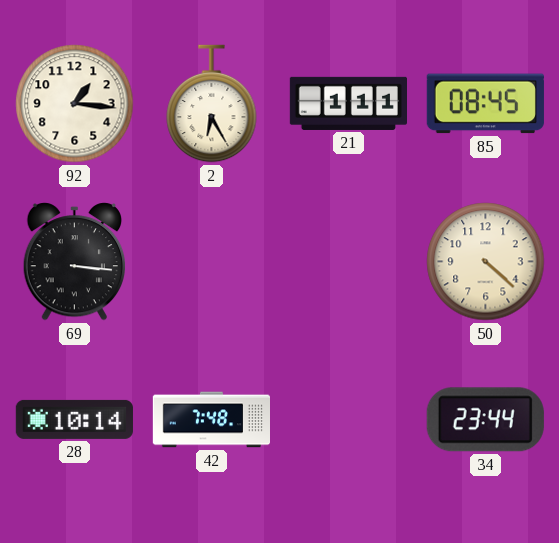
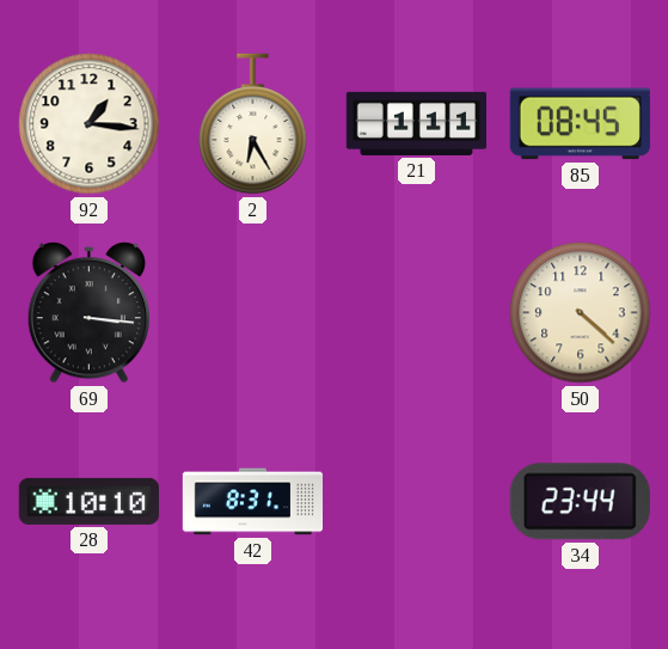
28: 10:14 -> 10:10 (88, 501)
42: 7:48 -> 8:31 (252, 502)
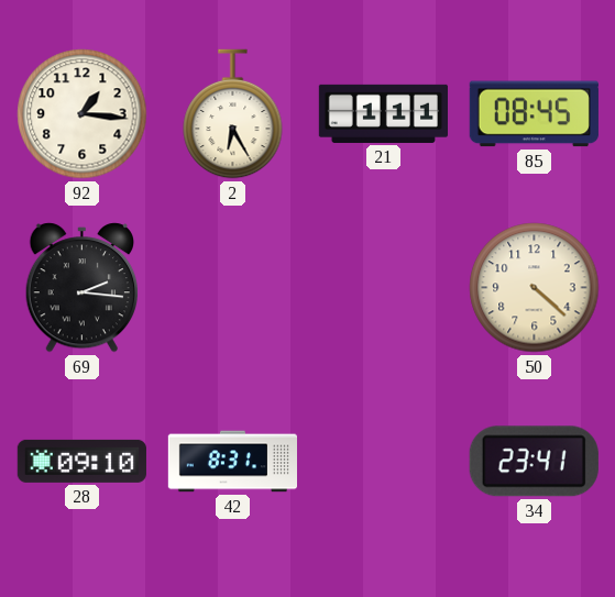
69: 3:16 -> 2:16 (81, 288)
28: 10:10 -> 09:10 (81, 461)
34: 23:44 -> 23:41 (534, 462)
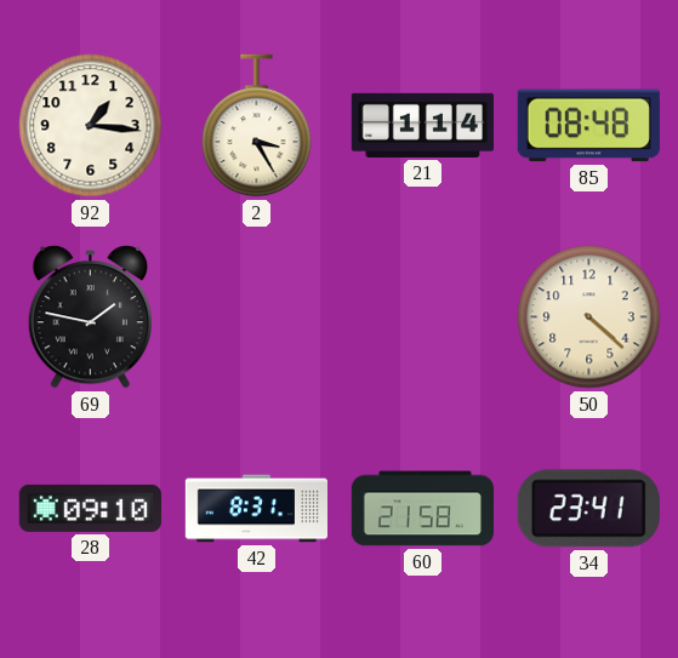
2: 6:25 -> 3:25 (257, 126)
21: 1:11 -> 1:14 (422, 125)
85: 08:45 -> 08:48 (588, 126)
69: 2:16 -> 1:47 (90, 317)
60: none -> 21:58 (422, 509)
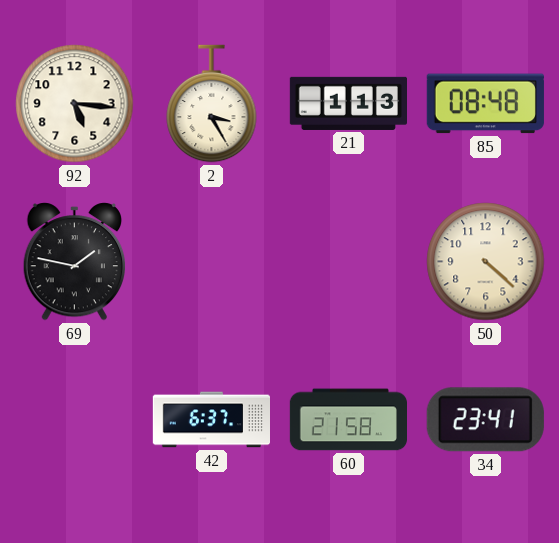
92: 1:16 -> 5:16 (75, 104)
21: 1:14 -> 1:13 (348, 103)
28: 09:10 -> none (90, 508)
42: 8:31 -> 6:37 (211, 420)
